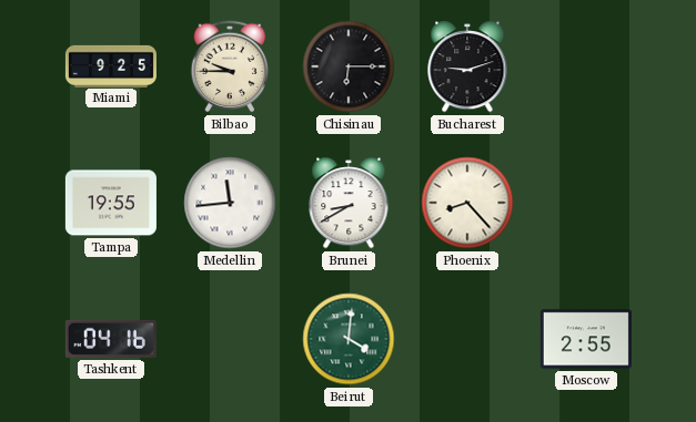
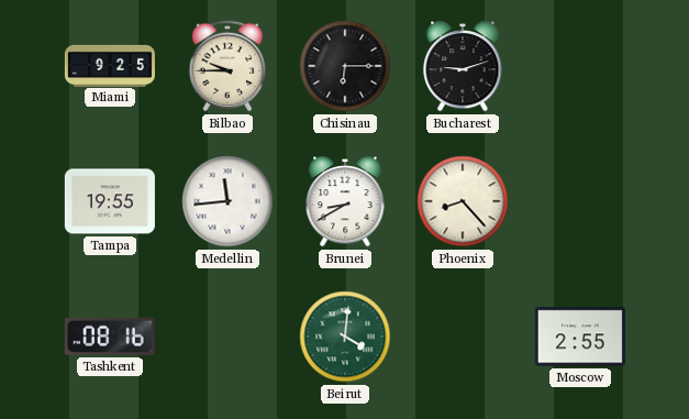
Tashkent: 04:16 -> 08:16 (110, 337)
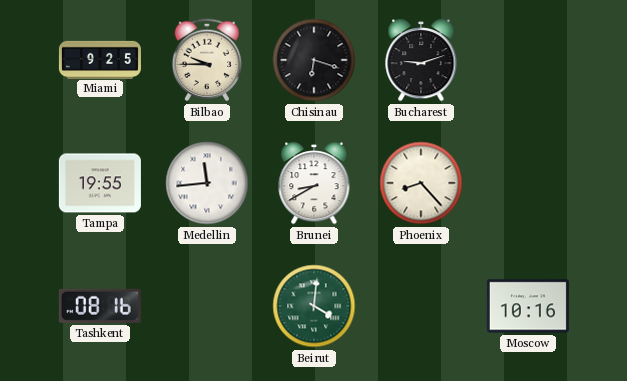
Chisinau: 6:15 -> 6:18 (314, 60)
Moscow: 2:55 -> 10:16 (528, 306)
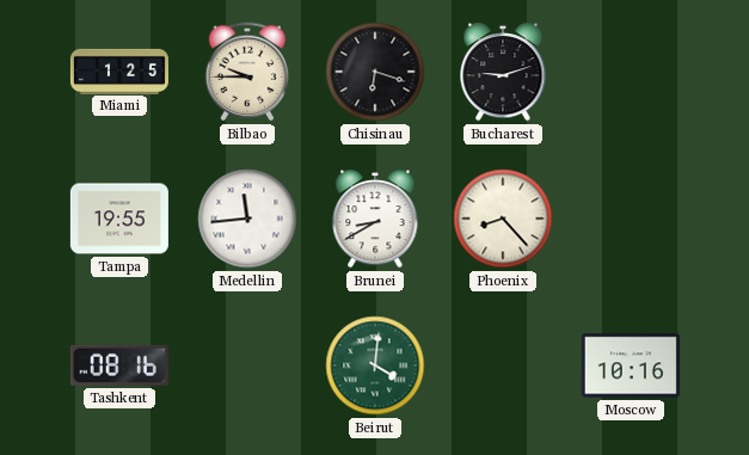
Miami: 9:25 -> 1:25 (119, 70)
